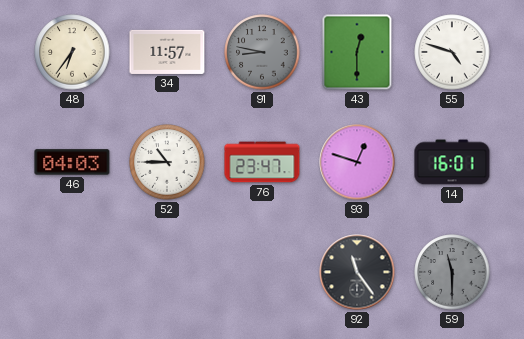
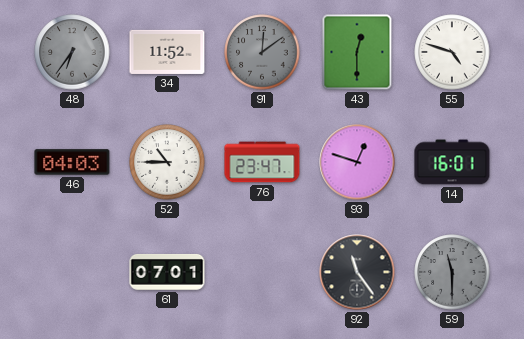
48 dial: cream -> grey (72, 52)
34: 11:57 -> 11:52 (167, 52)
91: 8:47 -> 12:09 (262, 52)
61: none -> 07:01 (167, 272)
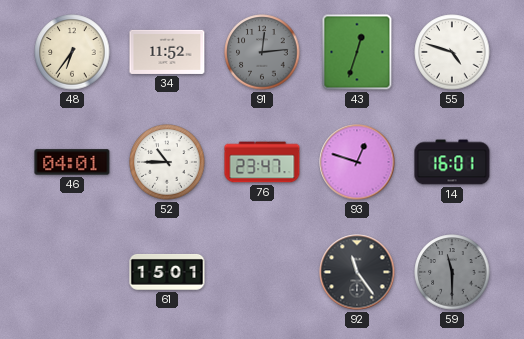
48 dial: grey -> cream (72, 52)
91: 12:09 -> 12:14 (262, 52)
43: 12:30 -> 12:33 (357, 52)
46: 04:03 -> 04:01 (72, 162)
61: 07:01 -> 15:01 (167, 272)
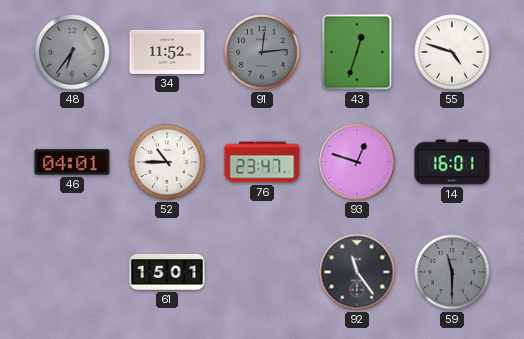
48 dial: cream -> grey (72, 52)
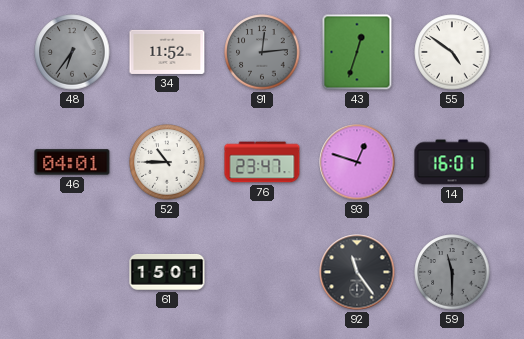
55: 4:48 -> 4:51 (452, 52)
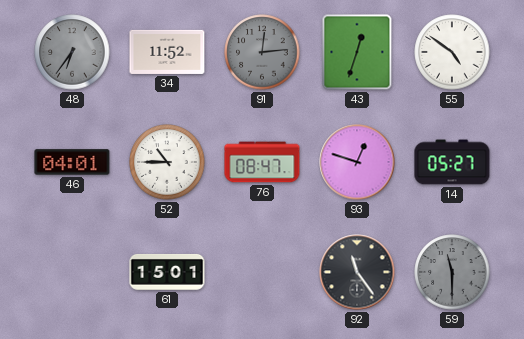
76: 23:47 -> 08:47 (262, 162)
14: 16:01 -> 05:27 (452, 162)
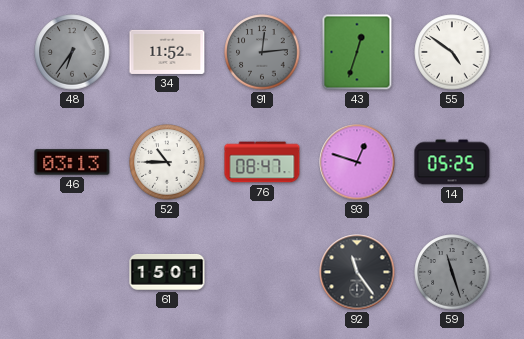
46: 04:01 -> 03:13 (72, 162)
14: 05:27 -> 05:25 (452, 162)
59: 11:30 -> 11:27 (452, 272)
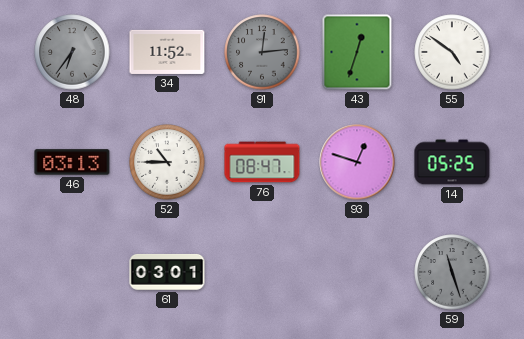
61: 15:01 -> 03:01 (167, 272)
92: 11:24 -> none (357, 272)
